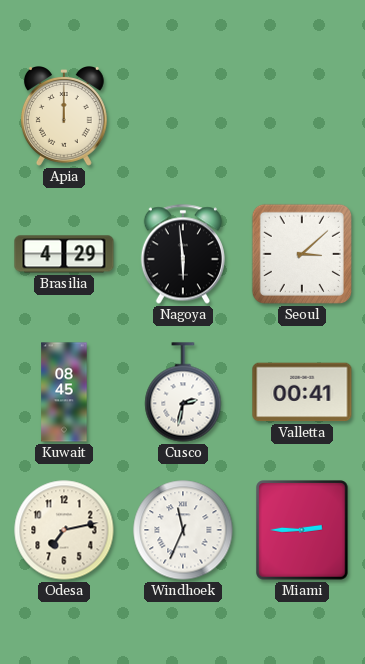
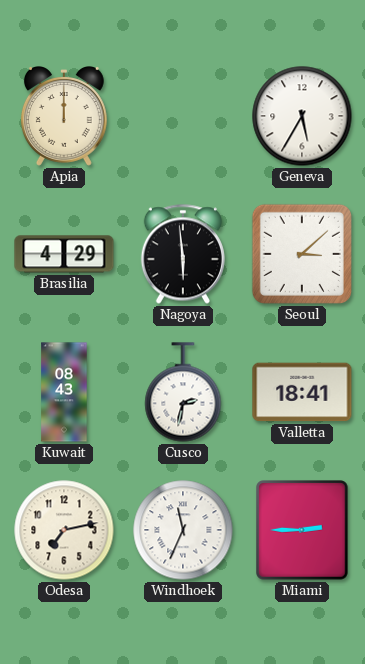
Geneva: none -> 5:35 (302, 116)
Kuwait: 08:45 -> 08:43 (64, 392)
Valletta: 00:41 -> 18:41 (302, 392)
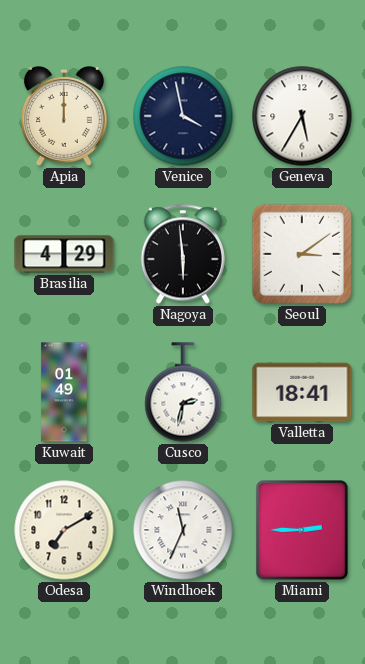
Venice: none -> 3:58 (183, 116)
Seoul: 3:08 -> 3:09 (302, 254)
Kuwait: 08:43 -> 01:49 (64, 392)
Odesa: 7:13 -> 7:10 (64, 530)
